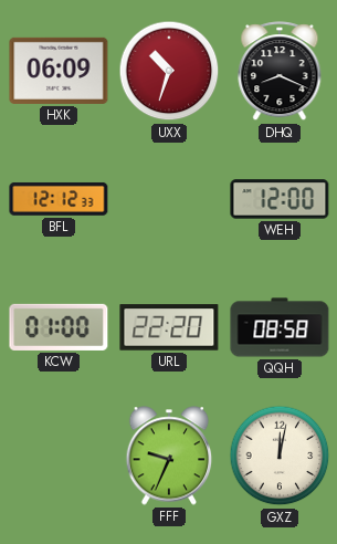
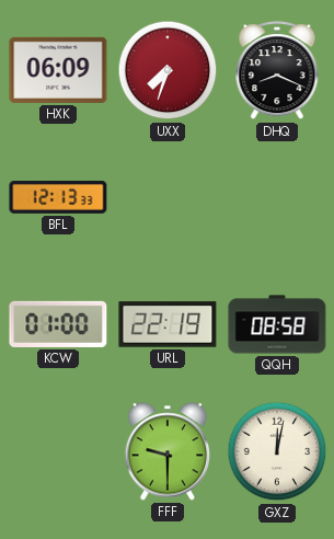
UXX: 10:33 -> 7:33 (168, 70)
BFL: 12:12 -> 12:13 (58, 197)
WEH: 12:00 -> none (280, 199)
URL: 22:20 -> 22:19 (168, 324)
FFF: 9:34 -> 9:30 (168, 451)
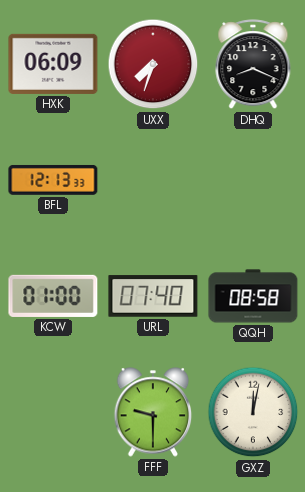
URL: 22:19 -> 07:40 (153, 296)
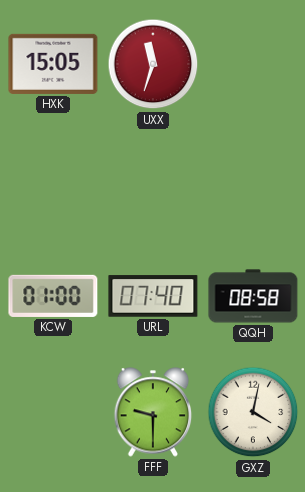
HXK: 06:09 -> 15:05 (53, 64)
UXX: 7:33 -> 11:33 (153, 64)
DHQ: 8:19 -> none (253, 65)
BFL: 12:13 -> none (53, 180)
GXZ: 12:02 -> 4:02 (253, 412)
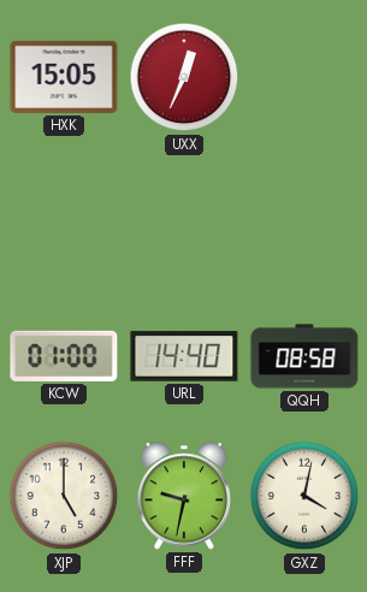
UXX: 11:33 -> 12:34 (184, 77)
URL: 07:40 -> 14:40 (184, 356)
XJP: none -> 5:00 (64, 496)
FFF: 9:30 -> 9:32 (184, 496)
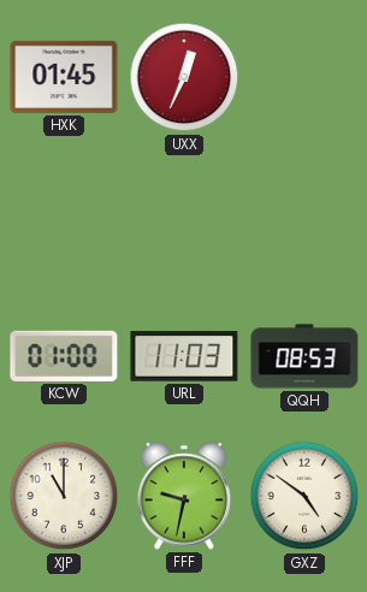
HXK: 15:05 -> 01:45 (64, 77)
URL: 14:40 -> 11:03 (184, 356)
QQH: 08:58 -> 08:53 (304, 356)
XJP: 5:00 -> 11:00 (64, 496)
GXZ: 4:02 -> 4:51 (304, 496)
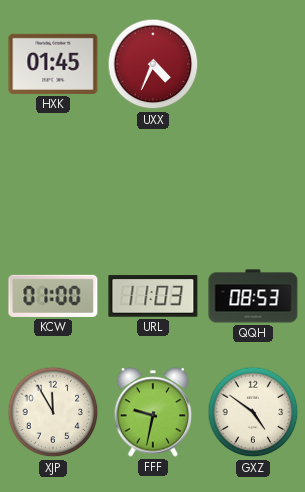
UXX: 12:34 -> 4:34 (153, 64)
XJP: 11:00 -> 11:55 (53, 412)
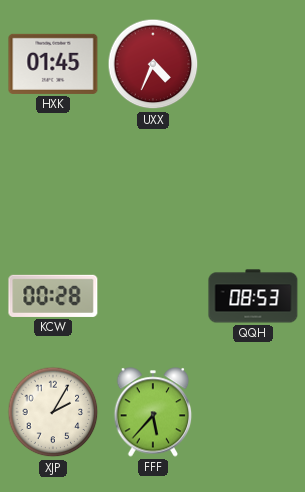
KCW: 01:00 -> 00:28 (53, 296)
URL: 11:03 -> none (153, 296)
XJP: 11:55 -> 2:05 (53, 412)
FFF: 9:32 -> 5:37 (153, 412)
GXZ: 4:51 -> none (253, 412)
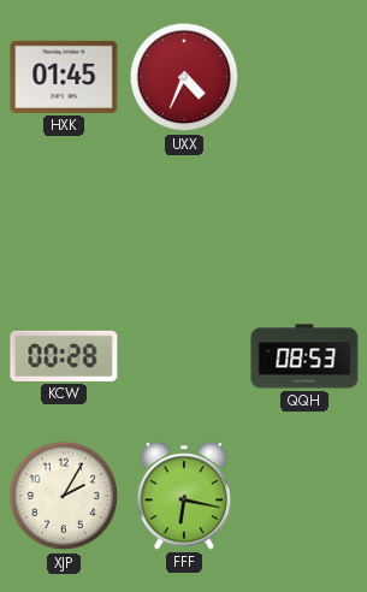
FFF: 5:37 -> 6:17 (184, 496)
